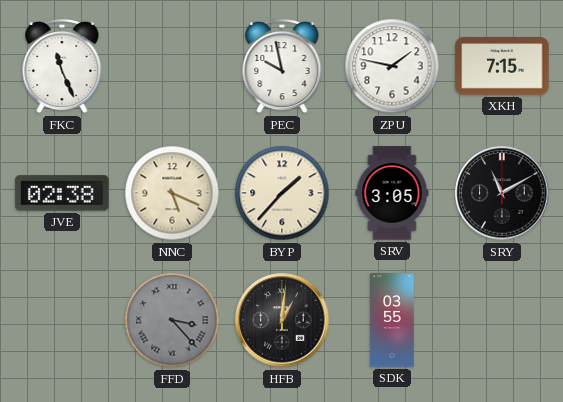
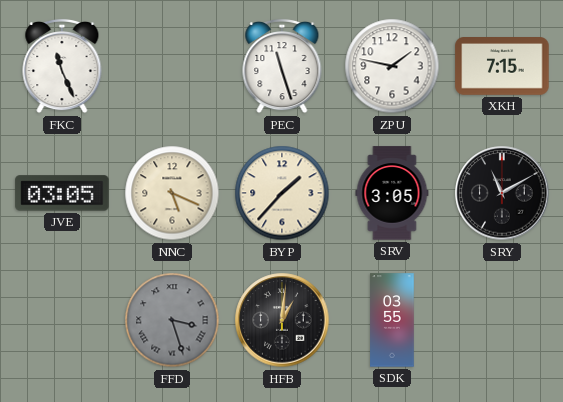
PEC: 9:58 -> 11:27 (282, 66)
JVE: 02:38 -> 03:05 (62, 193)
FFD: 3:23 -> 3:27 (172, 320)
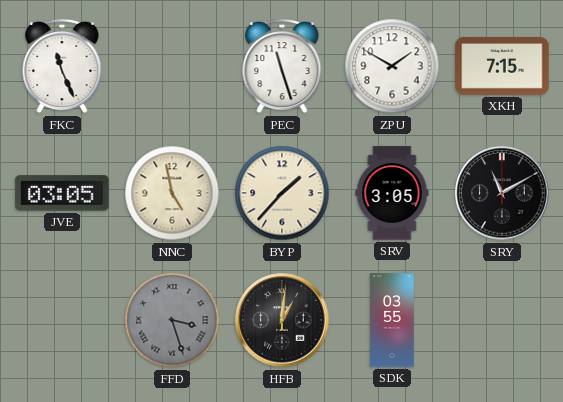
ZPU: 1:47 -> 1:50 (392, 66)
NNC: 5:19 -> 4:58 (172, 193)
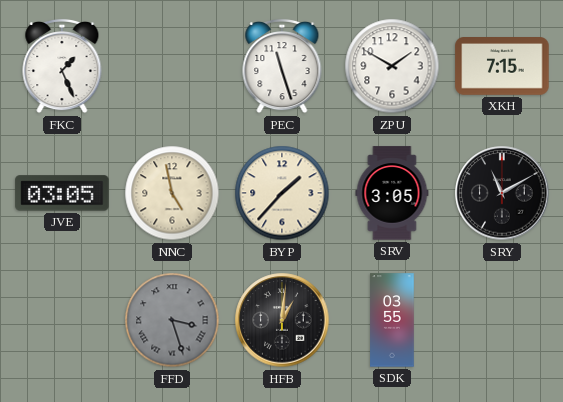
FKC: 11:26 -> 1:26 (62, 66)
